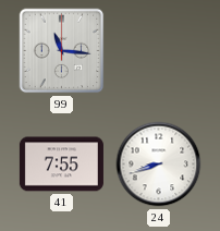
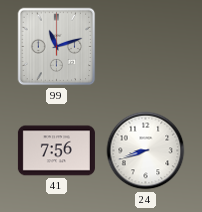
99: 11:16 -> 11:12 (57, 47)
41: 7:55 -> 7:56 (56, 151)
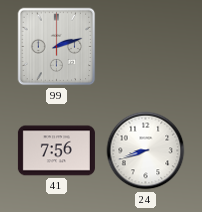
99: 11:12 -> 2:12 (57, 47)
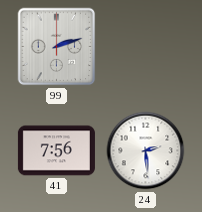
24: 8:42 -> 2:29 (146, 151)
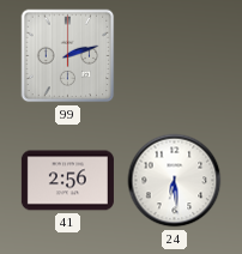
41: 7:56 -> 2:56 (67, 181)
24: 2:29 -> 6:29 (175, 181)
